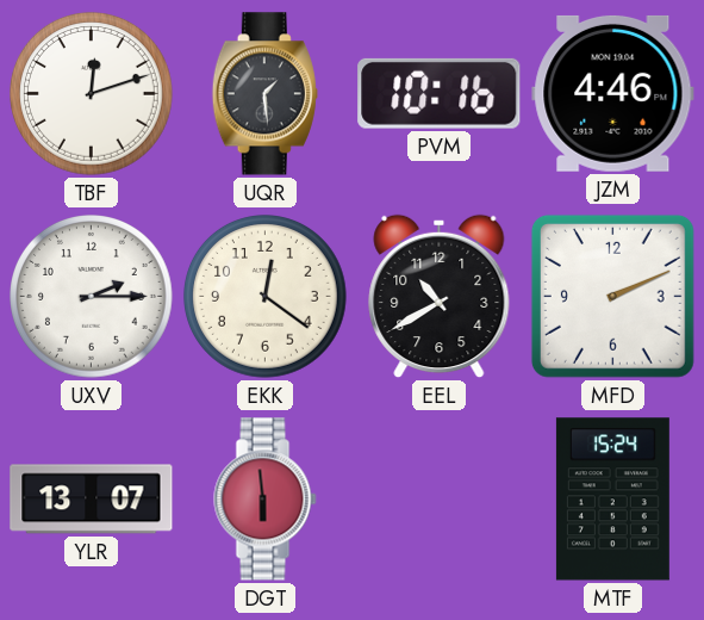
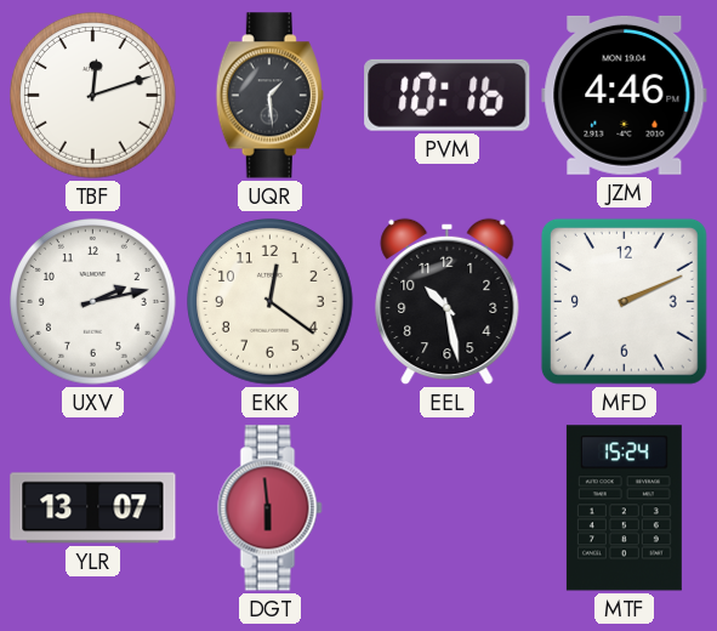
UXV: 2:15 -> 2:13 (93, 302)
EEL: 10:40 -> 10:28 (448, 302)
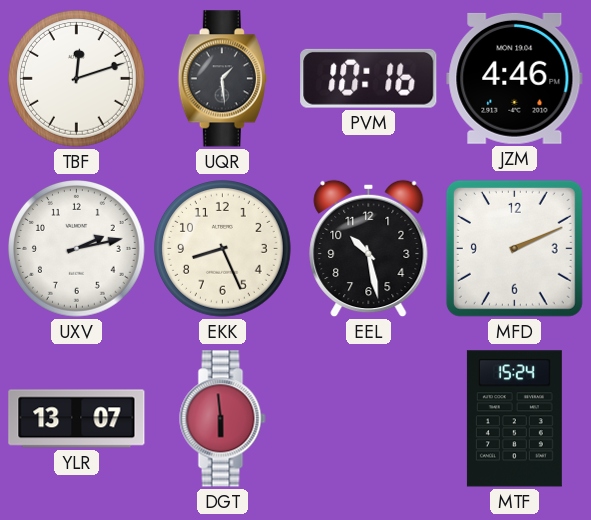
EKK: 12:21 -> 8:26 (223, 249)
